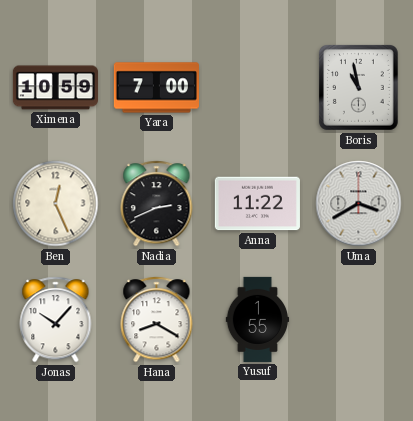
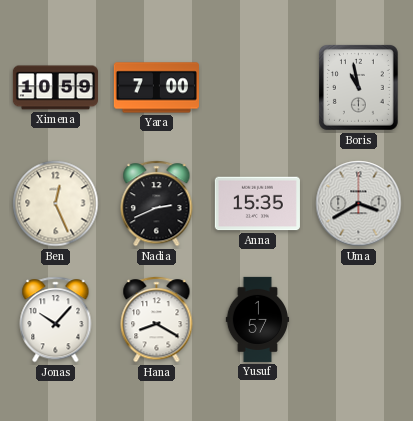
Anna: 11:22 -> 15:35 (257, 204)
Yusuf: 1:55 -> 1:57 (258, 319)
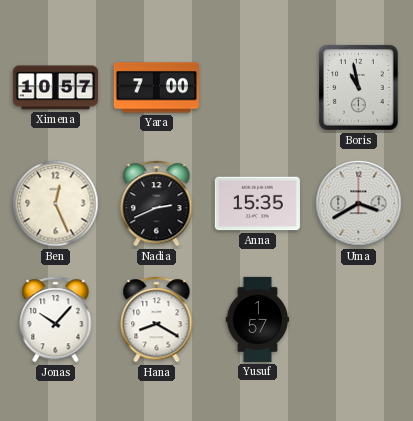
Ximena: 10:59 -> 10:57 (55, 88)
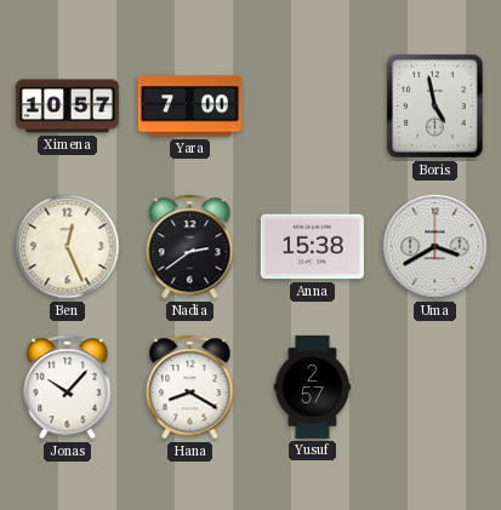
Boris: 10:58 -> 4:58 (434, 107)
Nadia: 2:41 -> 2:39 (190, 247)
Anna: 15:35 -> 15:38 (312, 247)
Yusuf: 1:57 -> 2:57 (313, 386)
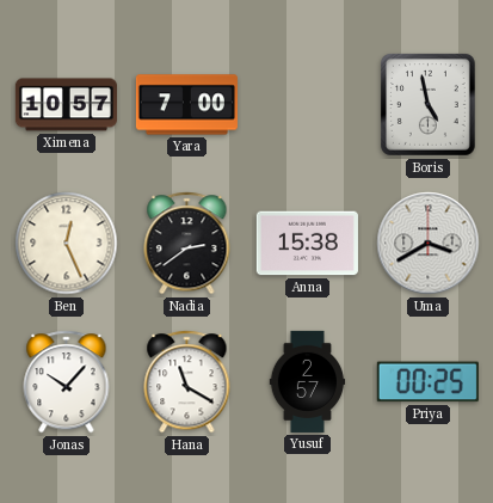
Hana: 8:20 -> 11:20 (187, 382)
Priya: none -> 00:25 (427, 382)
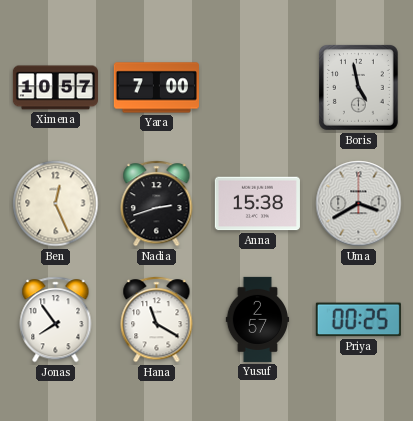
Nadia: 2:39 -> 2:42 (157, 204)
Jonas: 10:07 -> 7:54 (56, 320)
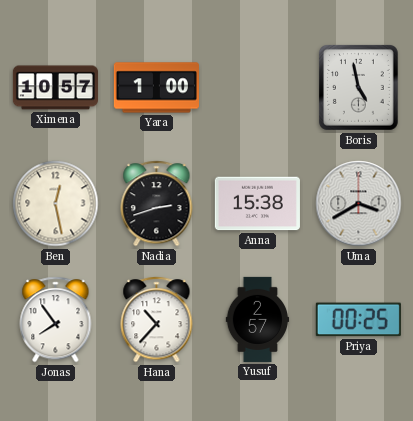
Yara: 7:00 -> 1:00 (156, 88)
Ben: 12:26 -> 12:28 (56, 204)
Hana: 11:20 -> 10:37 (157, 320)
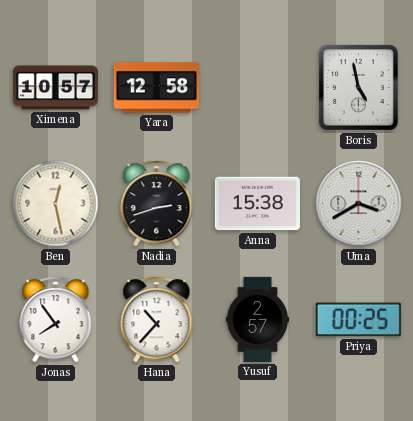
Yara: 1:00 -> 12:58 (156, 88)
